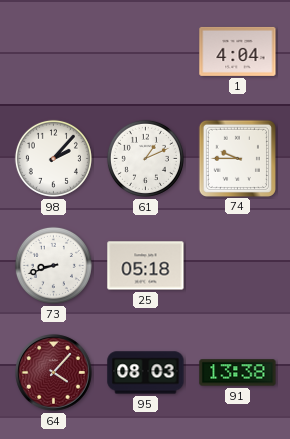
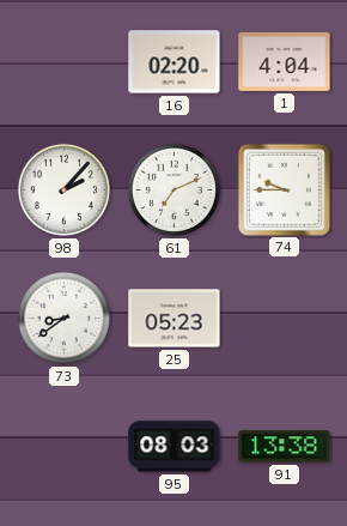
16: none -> 02:20 (175, 62)
61: 1:11 -> 7:11 (173, 189)
73: 8:42 -> 8:39 (63, 318)
25: 05:18 -> 05:23 (175, 319)
64: 4:07 -> none (54, 373)
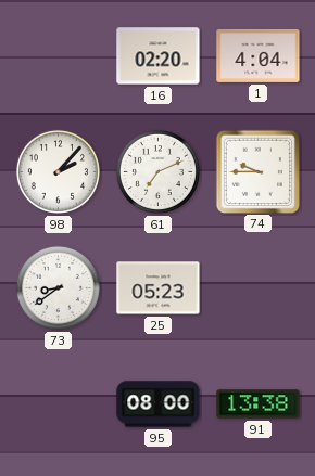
95: 08:03 -> 08:00 (159, 404)
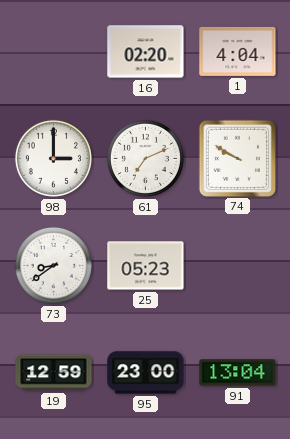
98: 2:07 -> 3:00 (53, 158)
74: 9:45 -> 9:50 (237, 158)
19: none -> 12:59 (54, 373)
95: 08:00 -> 23:00 (146, 373)
91: 13:38 -> 13:04 (238, 373)
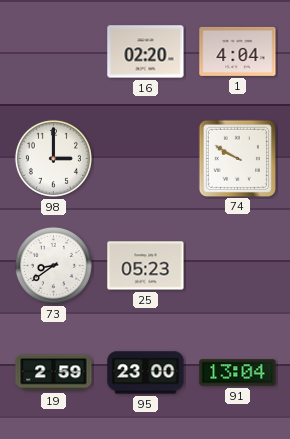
61: 7:11 -> none (145, 158)
19: 12:59 -> 2:59 (54, 373)
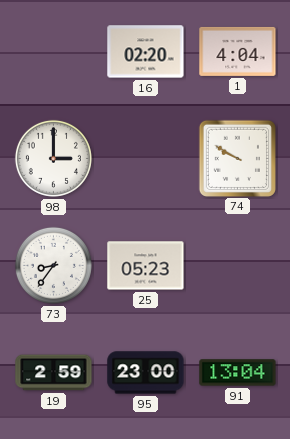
73: 8:39 -> 8:36 (53, 265)
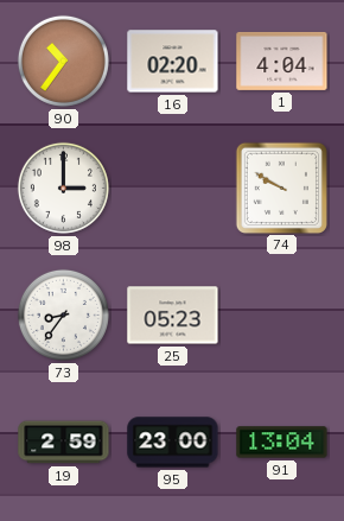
90: none -> 10:36 (63, 61)
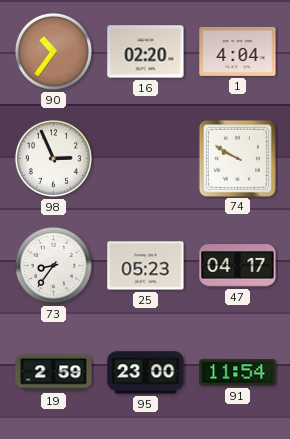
98: 3:00 -> 2:56 (53, 158)
47: none -> 04:17 (238, 266)
91: 13:04 -> 11:54 (238, 373)
